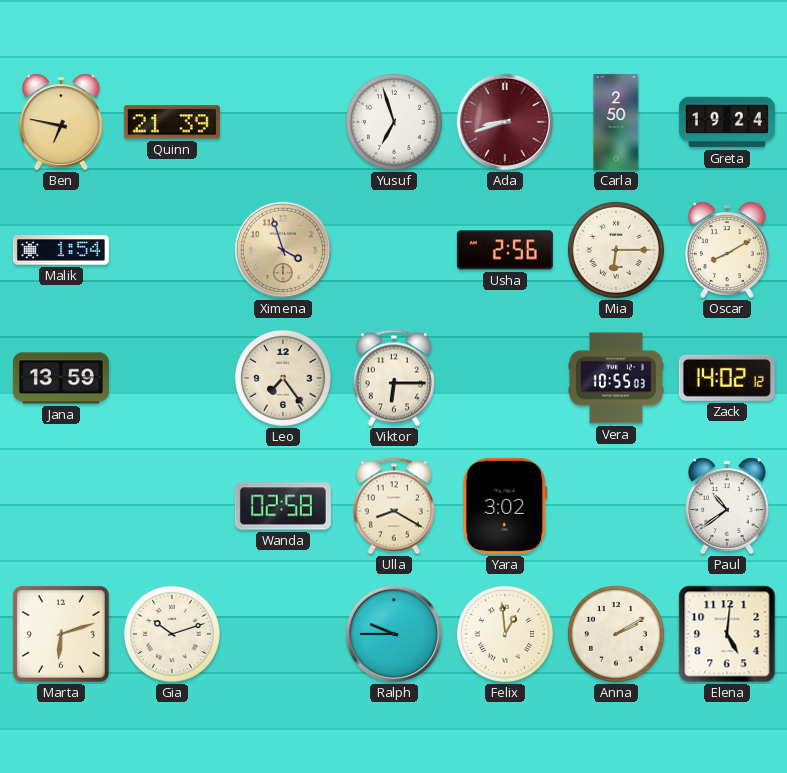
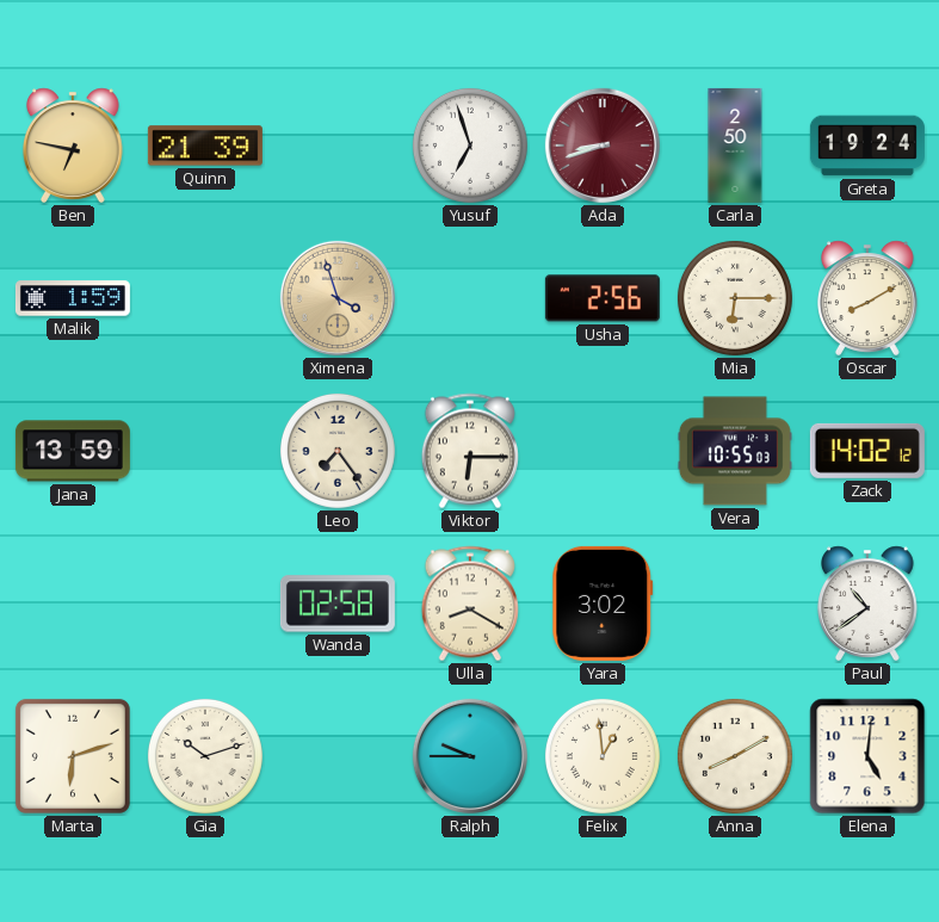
Malik: 1:54 -> 1:59 (73, 298)
Anna: 2:10 -> 8:10 (735, 756)
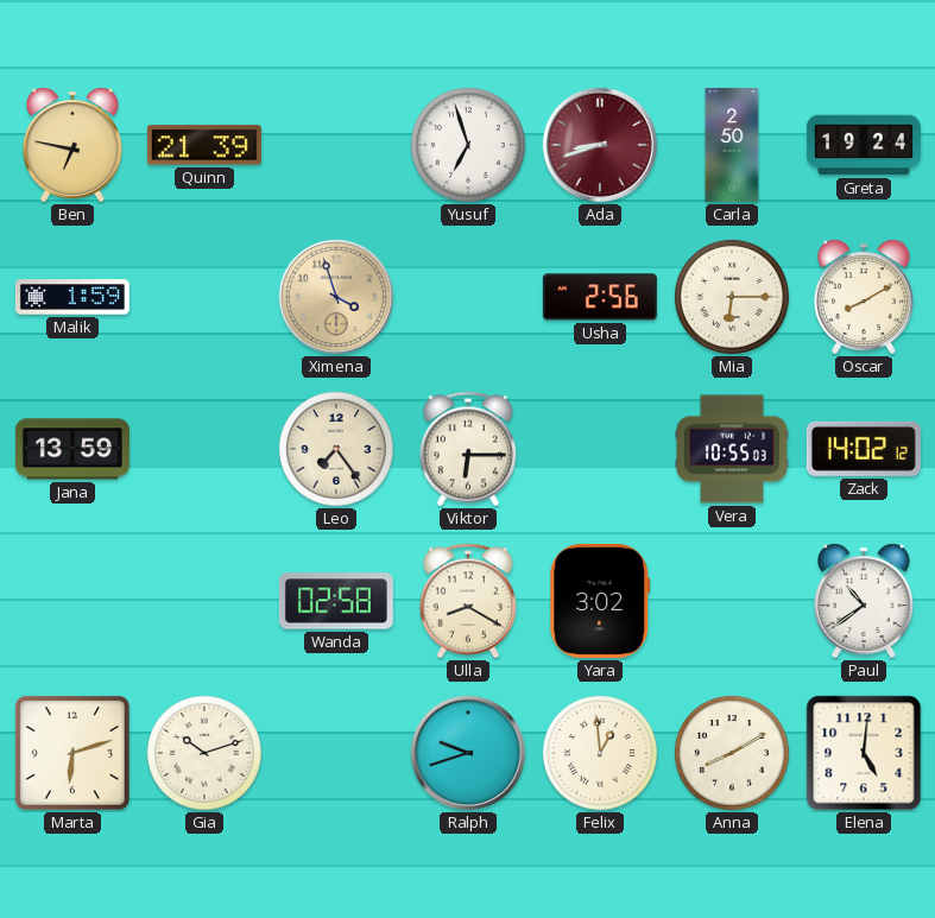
Ralph: 9:45 -> 9:42 (468, 753)
